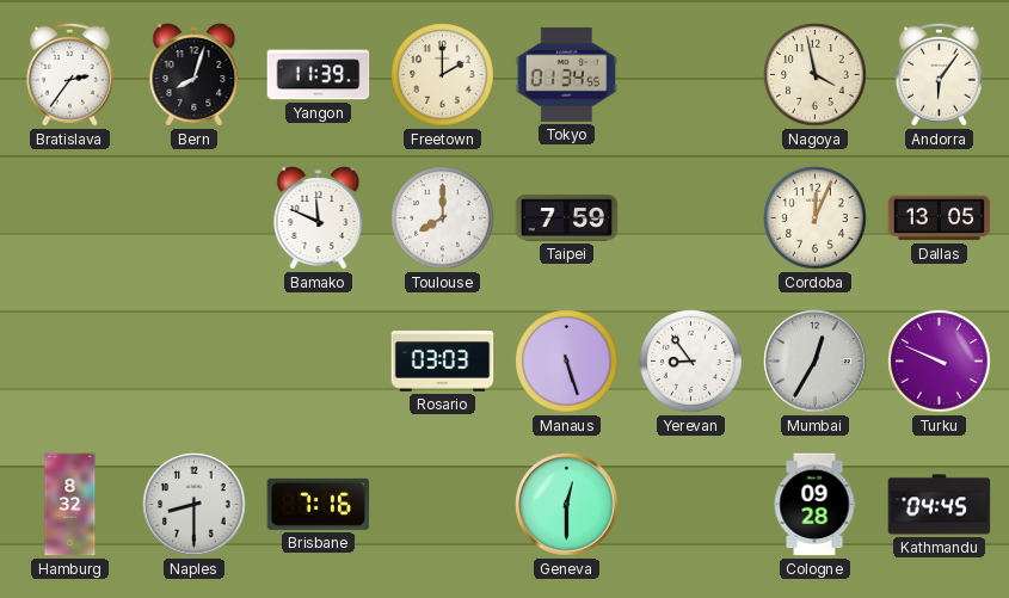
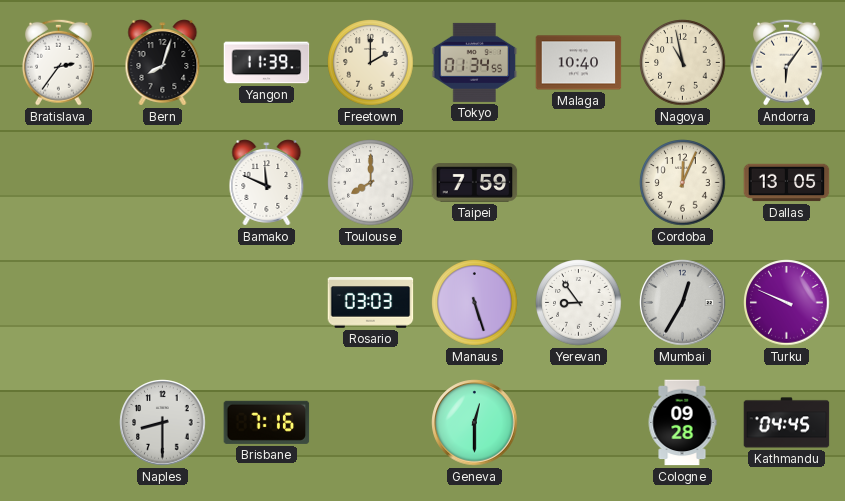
Malaga: none -> 10:40 (579, 63)
Nagoya: 3:58 -> 10:58 (683, 63)
Hamburg: 8:32 -> none (70, 505)
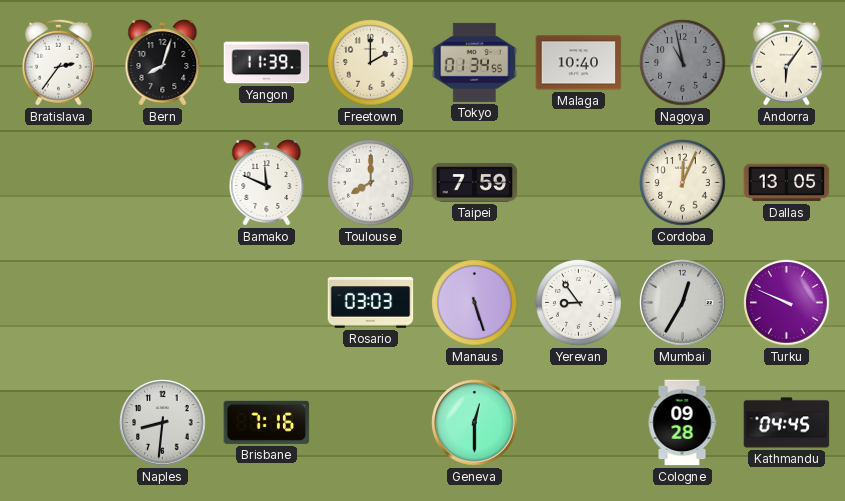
Nagoya dial: cream -> grey (683, 63)
Naples: 8:30 -> 8:31 (163, 423)
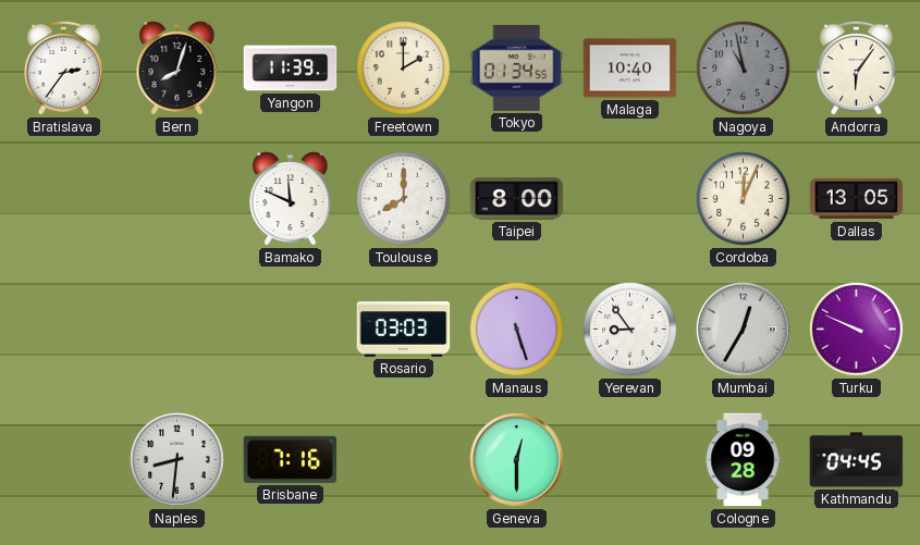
Taipei: 7:59 -> 8:00 (517, 199)
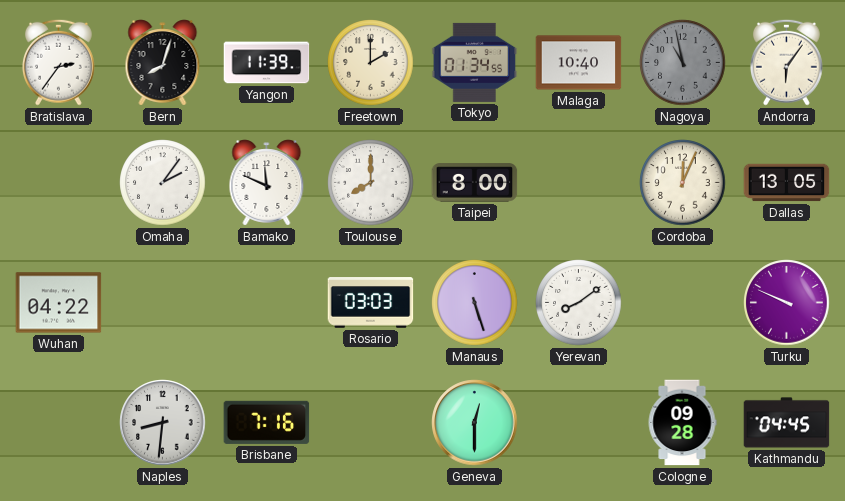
Omaha: none -> 2:06 (163, 183)
Wuhan: none -> 04:22 (59, 303)
Yerevan: 8:54 -> 8:09 (579, 303)
Mumbai: 12:35 -> none (744, 330)
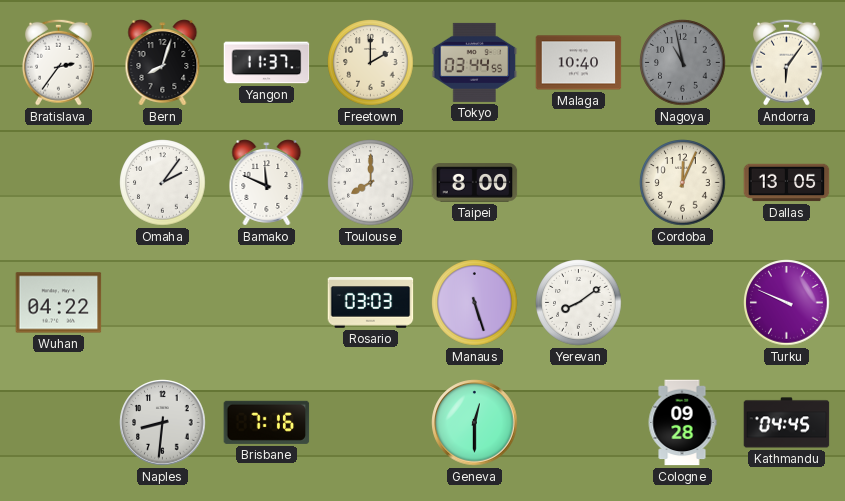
Yangon: 11:39 -> 11:37 (267, 63)
Tokyo: 01:34 -> 03:44 (475, 62)
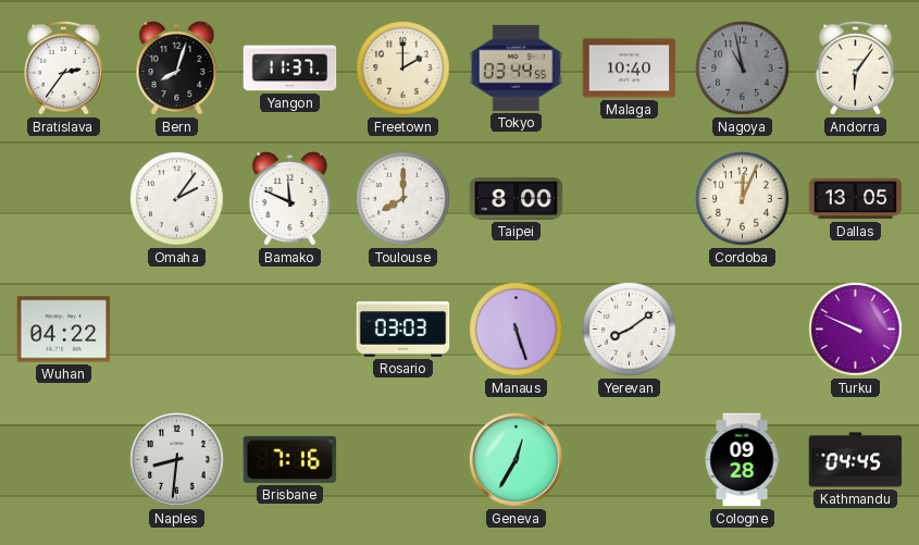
Geneva: 12:30 -> 12:35 (517, 460)
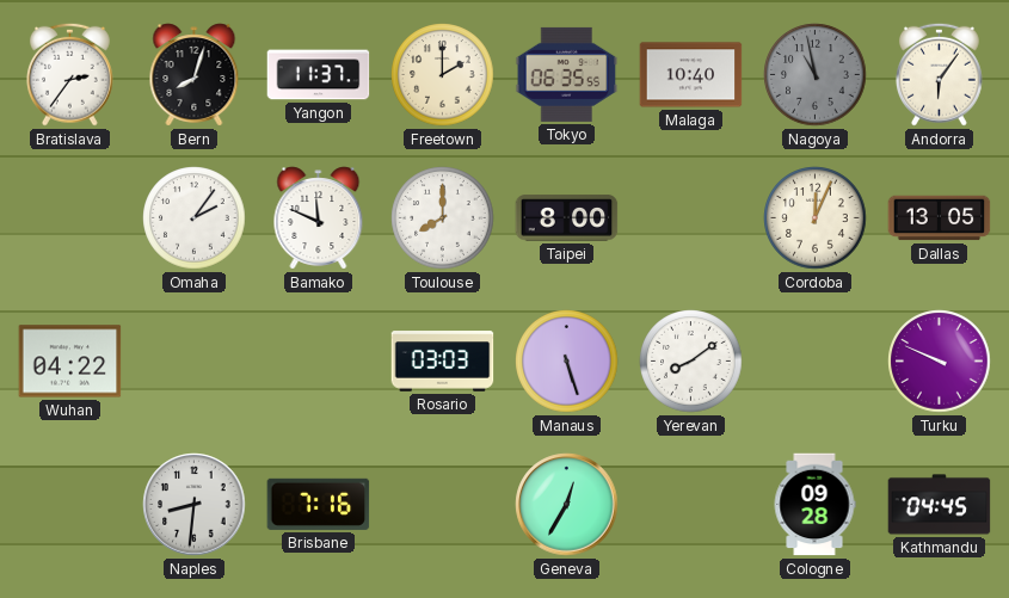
Tokyo: 03:44 -> 06:35 (567, 74)
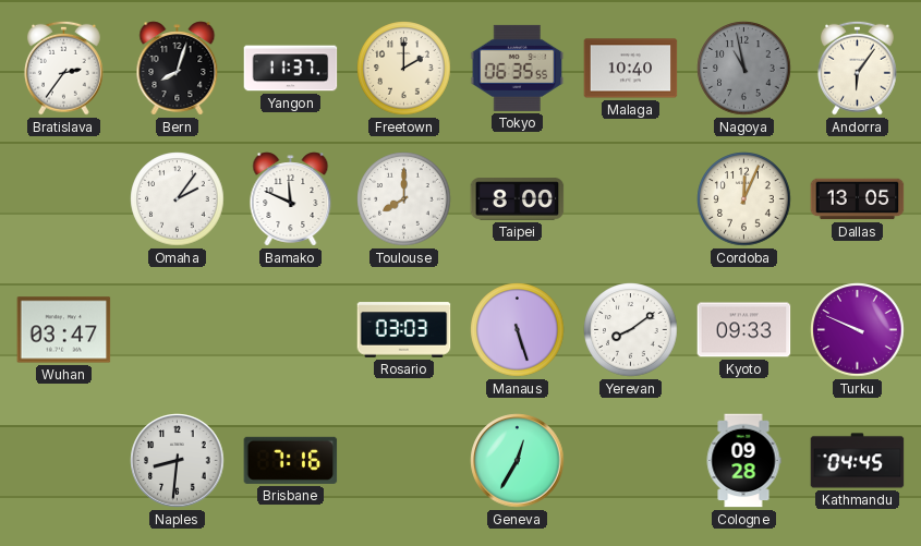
Wuhan: 04:22 -> 03:47 (64, 330)
Kyoto: none -> 09:33 (744, 330)
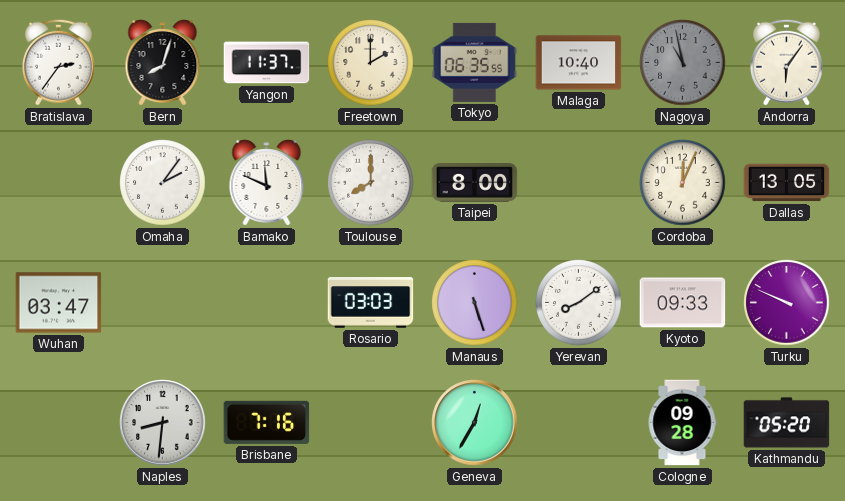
Kathmandu: 04:45 -> 05:20 (787, 423)
